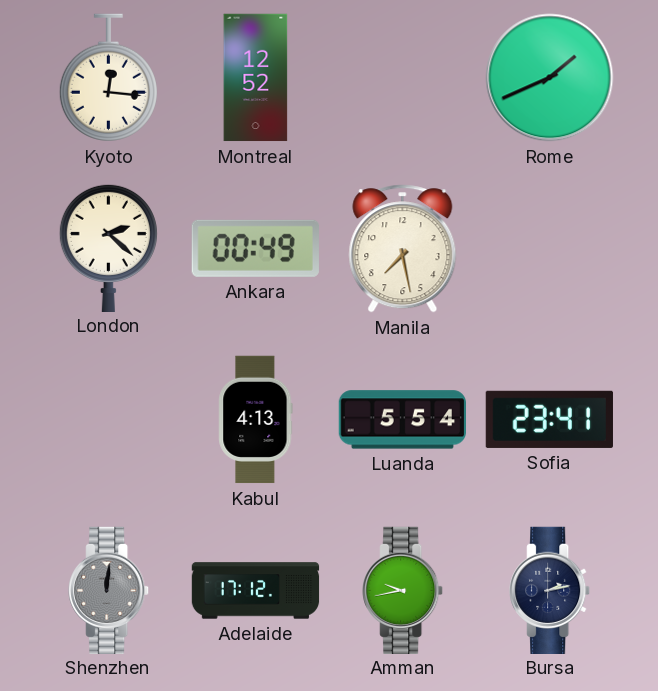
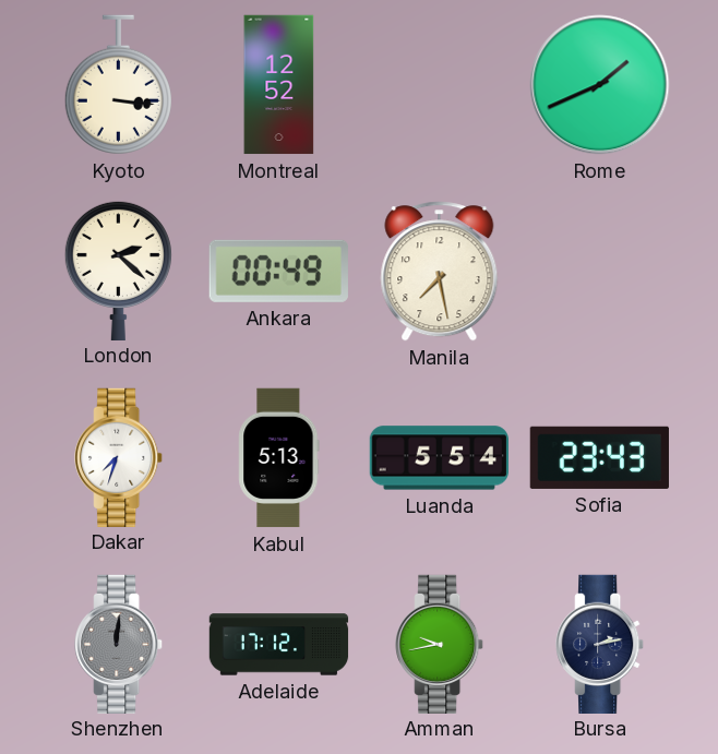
Kyoto: 12:16 -> 3:16 (118, 85)
Dakar: none -> 7:33 (119, 457)
Kabul: 4:13 -> 5:13 (279, 458)
Sofia: 23:41 -> 23:43 (599, 457)
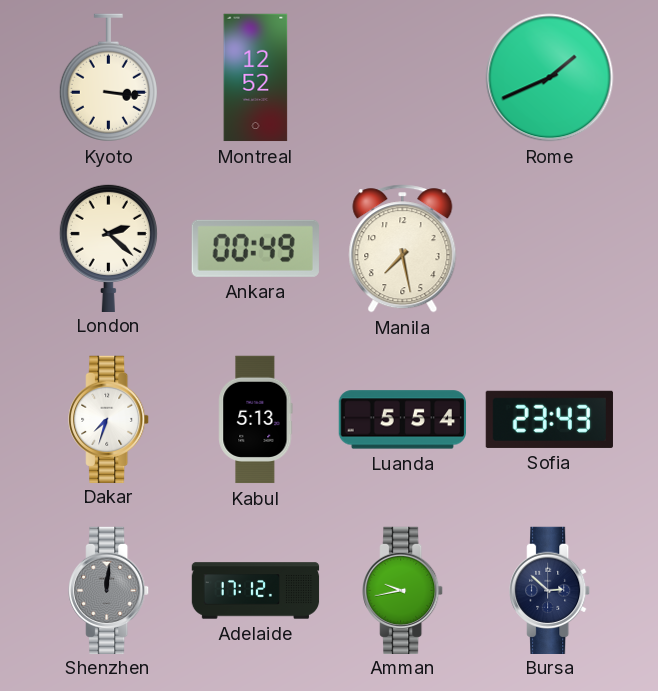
Bursa: 2:13 -> 2:52 (550, 590)
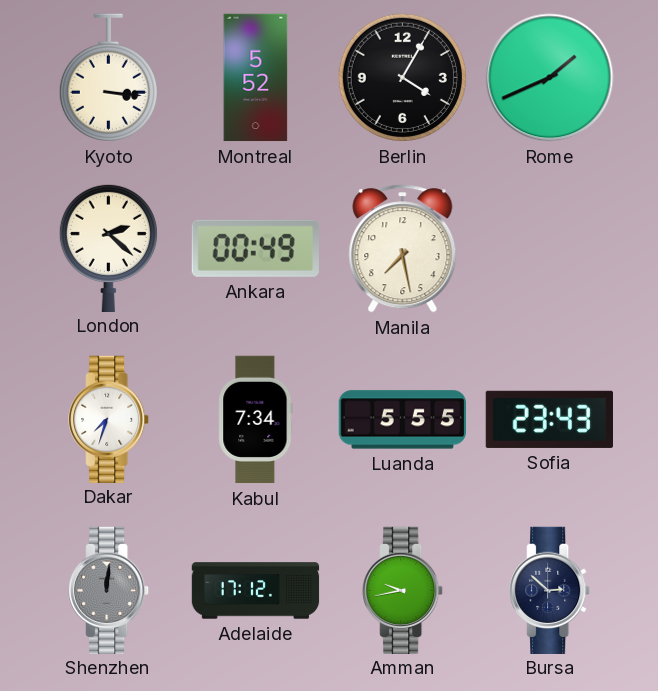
Montreal: 12:52 -> 5:52 (256, 78)
Berlin: none -> 4:05 (402, 77)
Kabul: 5:13 -> 7:34 (256, 420)
Luanda: 5:54 -> 5:55 (402, 420)
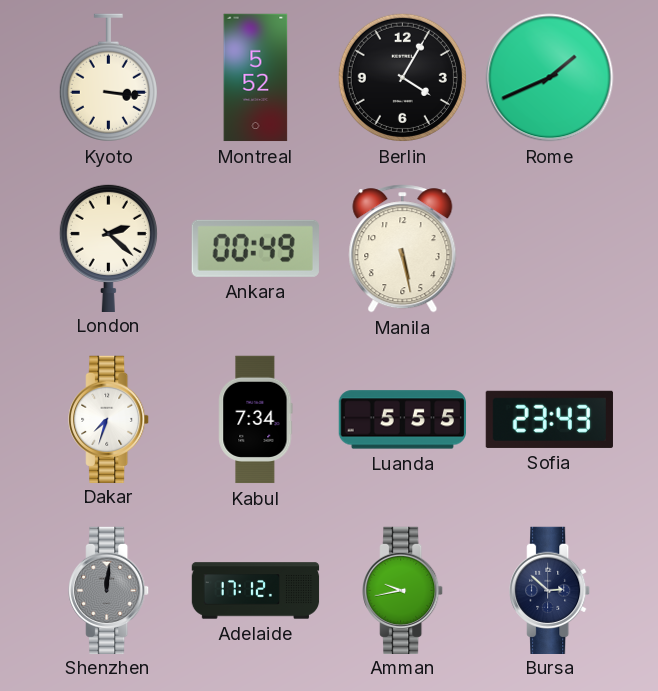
Manila: 7:28 -> 5:28 (403, 249)
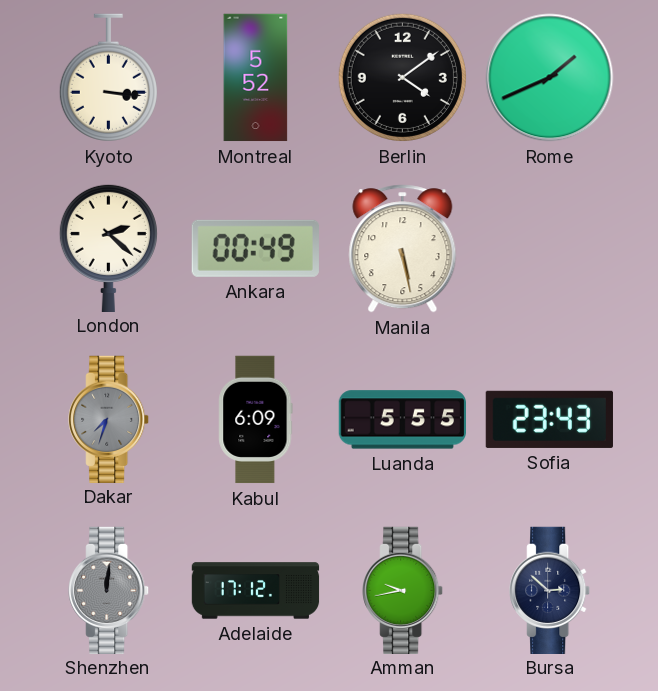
Berlin: 4:05 -> 4:09 (402, 77)
Dakar dial: white -> grey (109, 419)
Kabul: 7:34 -> 6:09 (256, 420)
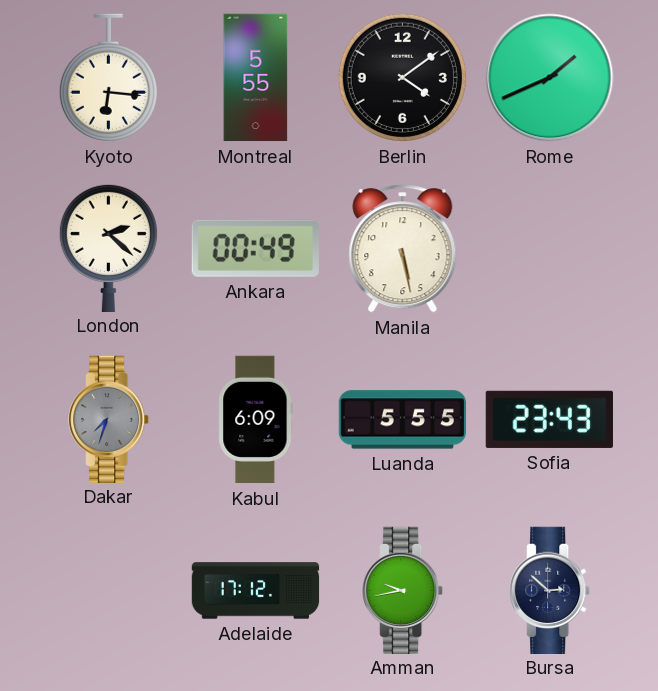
Kyoto: 3:16 -> 6:16 (108, 78)
Montreal: 5:52 -> 5:55 (256, 78)
Shenzhen: 12:01 -> none (109, 590)
